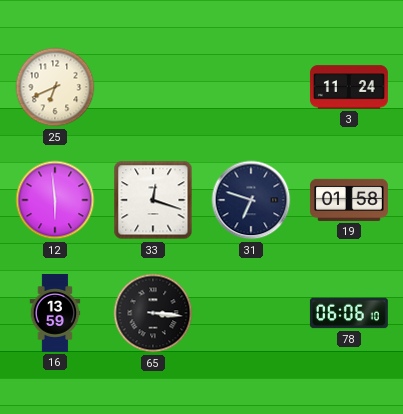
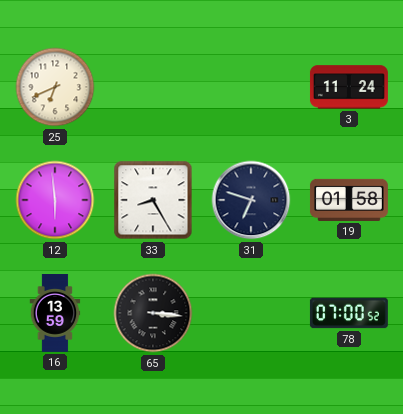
33: 12:18 -> 8:25 (153, 200)
78: 06:06 -> 07:00 (349, 313)
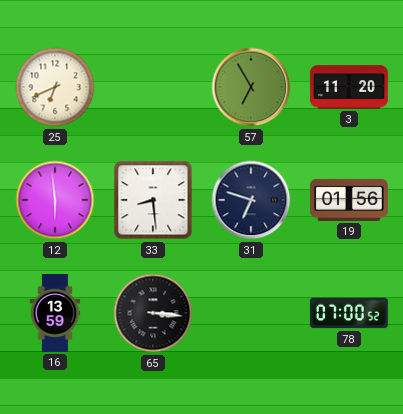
57: none -> 6:55 (251, 87)
3: 11:24 -> 11:20 (349, 87)
33: 8:25 -> 8:29 (153, 200)
19: 01:58 -> 01:56 (349, 200)
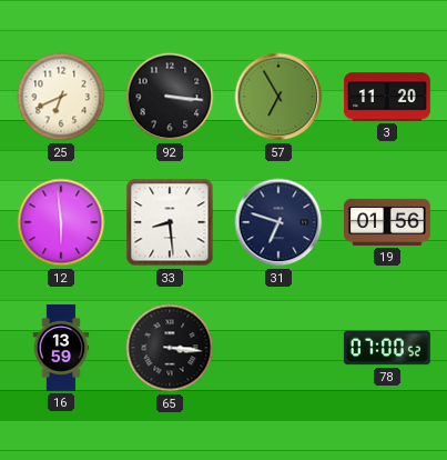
92: none -> 3:16 (170, 97)
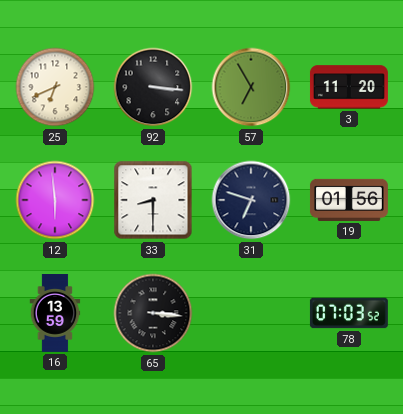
33: 8:29 -> 8:30 (153, 200)
78: 07:00 -> 07:03 (349, 313)
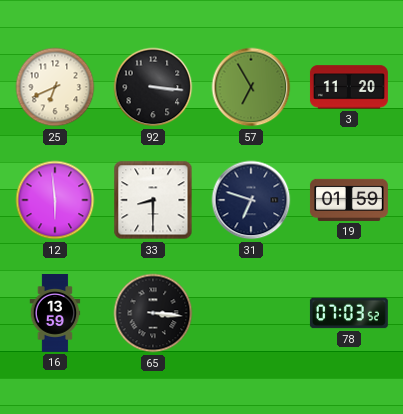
19: 01:56 -> 01:59 (349, 200)
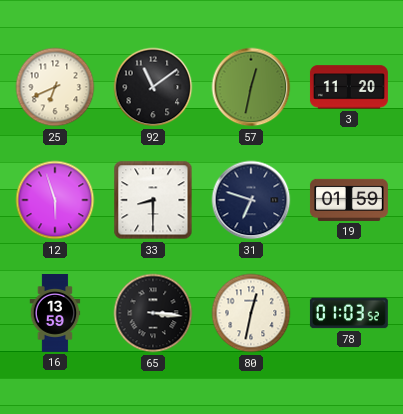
92: 3:16 -> 11:09 (153, 87)
57: 6:55 -> 12:32 (251, 87)
12: 5:59 -> 5:57 (55, 200)
80: none -> 12:32 (251, 313)
78: 07:03 -> 01:03 (349, 313)
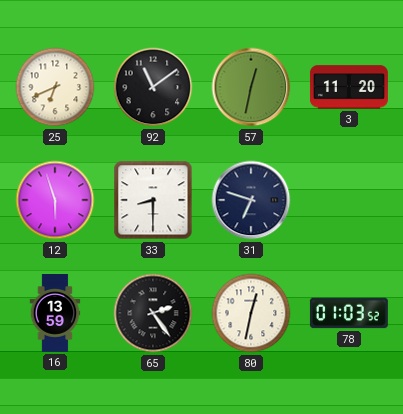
19: 01:59 -> none (349, 200)
65: 3:16 -> 2:24 (153, 313)
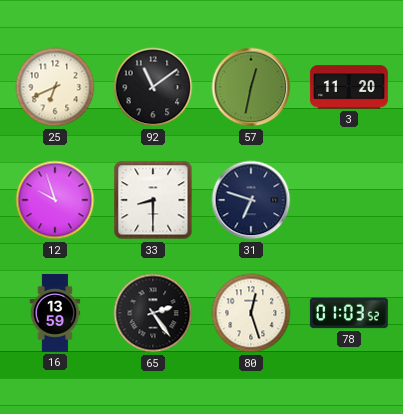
12: 5:57 -> 9:57 (55, 200)
80: 12:32 -> 12:27 (251, 313)
